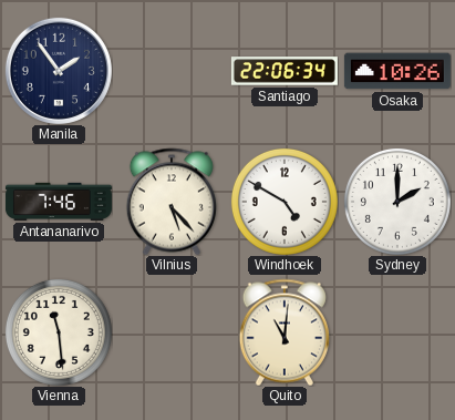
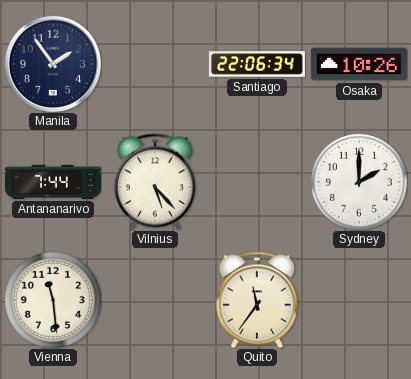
Antananarivo: 7:46 -> 7:44 (53, 182)
Windhoek: 4:50 -> none (285, 202)
Quito: 11:01 -> 11:36 (257, 300)
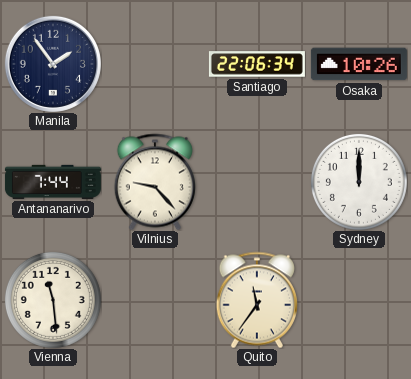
Vilnius: 5:23 -> 9:23 (155, 182)
Sydney: 2:00 -> 12:00 (359, 182)
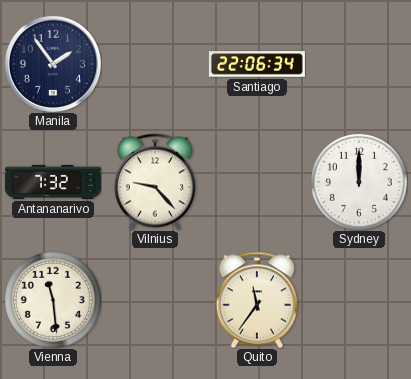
Osaka: 10:26 -> none (359, 64)
Antananarivo: 7:44 -> 7:32 (53, 182)
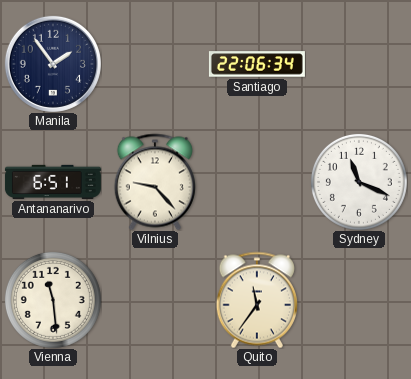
Antananarivo: 7:32 -> 6:51 (53, 182)
Sydney: 12:00 -> 11:19 (359, 182)
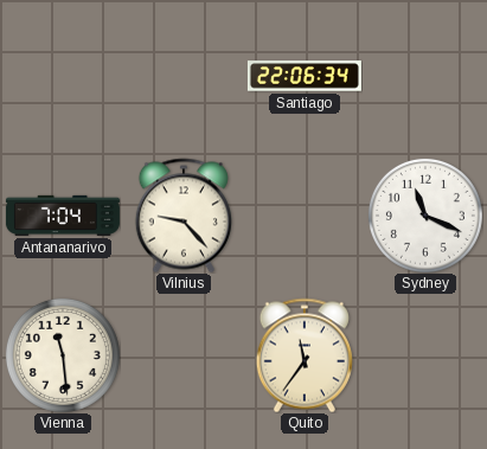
Manila: 1:54 -> none (53, 64)
Antananarivo: 6:51 -> 7:04 (63, 216)
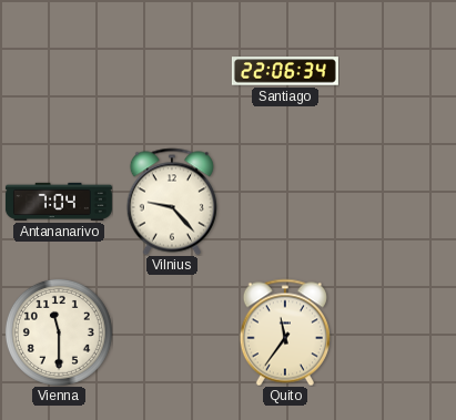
Sydney: 11:19 -> none (425, 216)
Vienna: 11:29 -> 11:30 (59, 332)
